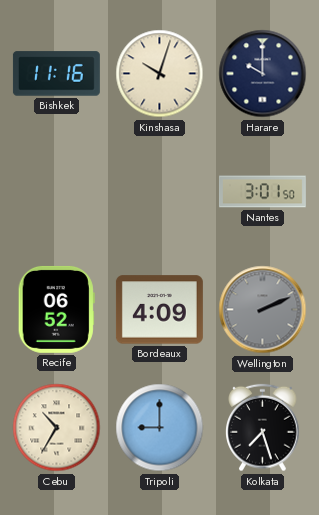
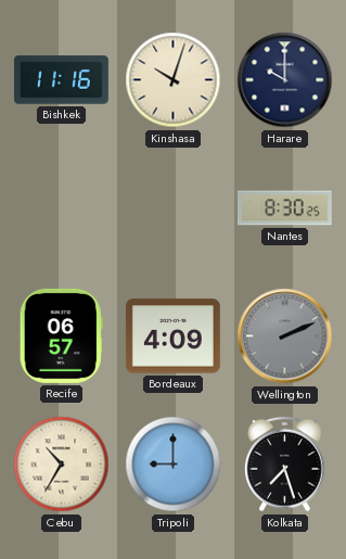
Nantes: 3:01 -> 8:30 (284, 208)
Recife: 06:52 -> 06:57 (61, 335)
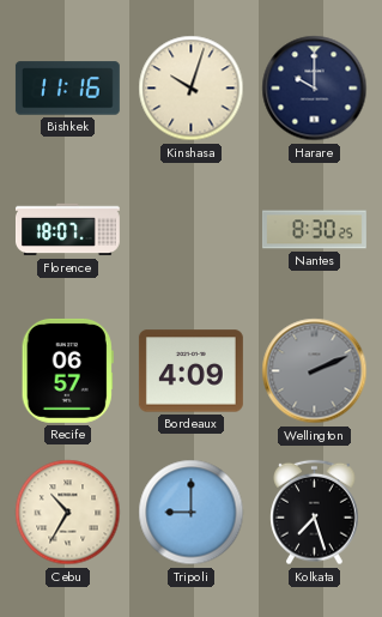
Florence: none -> 18:07 (67, 230)
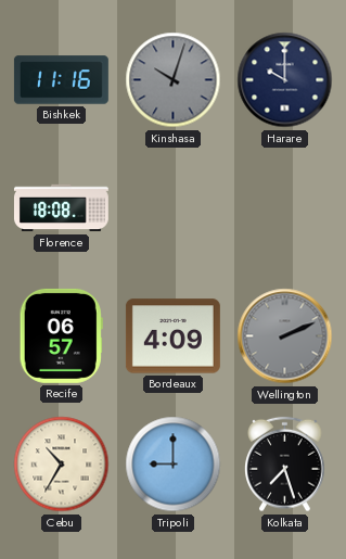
Kinshasa dial: cream -> grey (174, 80)
Florence: 18:07 -> 18:08 (61, 208)
Nantes: 8:30 -> none (314, 230)
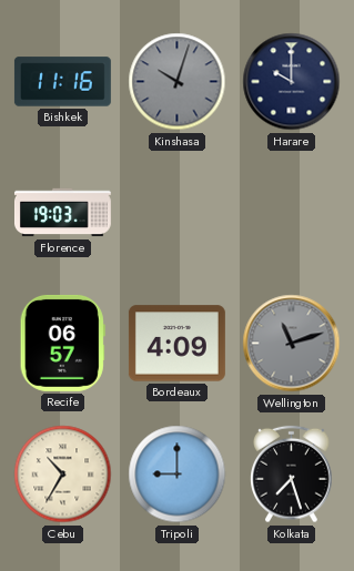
Florence: 18:08 -> 19:03 (62, 213)
Wellington: 2:11 -> 11:12 (292, 344)
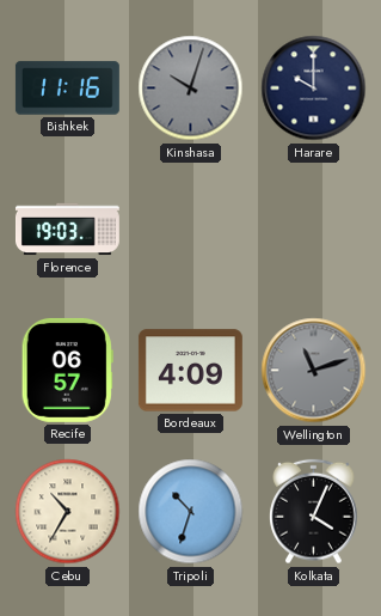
Tripoli: 9:00 -> 10:33 (191, 512)
Kolkata: 7:27 -> 4:04 (314, 512)
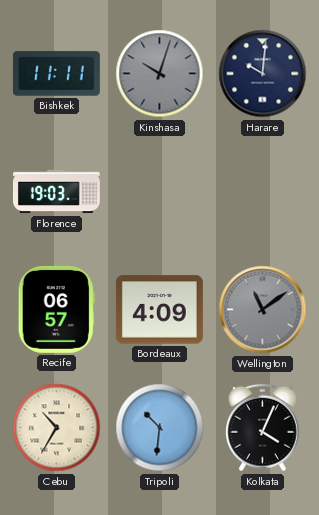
Bishkek: 11:16 -> 11:11 (56, 74)
Harare: 10:00 -> 10:01 (263, 74)
Wellington: 11:12 -> 11:09 (263, 310)
Tripoli: 10:33 -> 10:31 (160, 428)
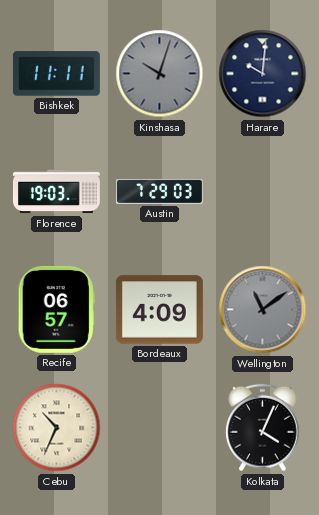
Austin: none -> 7:29 (159, 191)
Cebu: 10:35 -> 10:34 (57, 428)
Tripoli: 10:31 -> none (160, 428)
